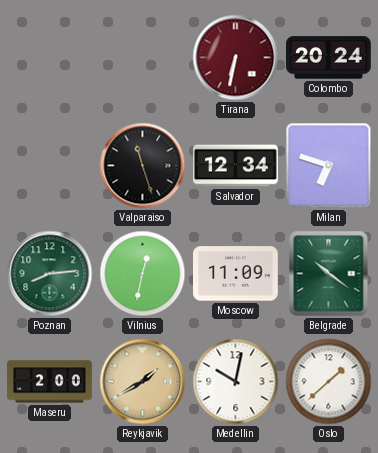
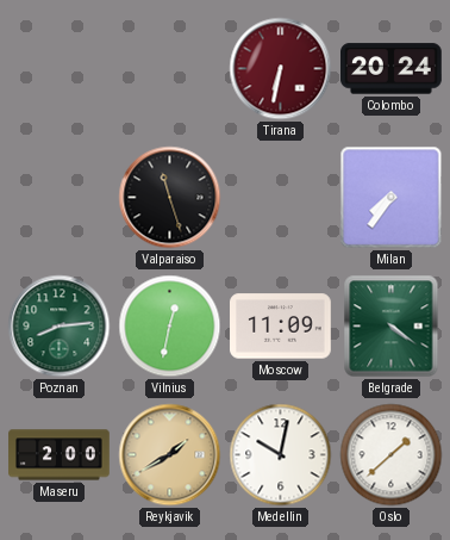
Salvador: 12:34 -> none (236, 166)
Milan: 6:48 -> 7:36 (392, 198)
Belgrade: 10:21 -> 4:21 (392, 327)
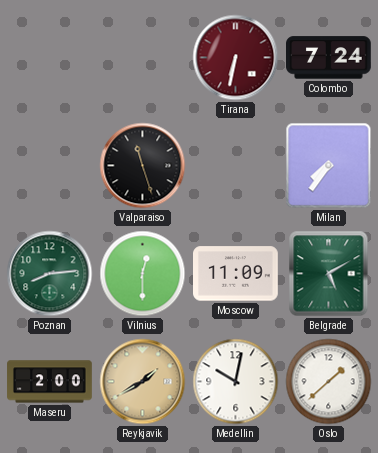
Colombo: 20:24 -> 7:24 (329, 58)
Vilnius: 12:32 -> 12:30 (143, 274)
Belgrade: 4:21 -> 5:10 (329, 274)
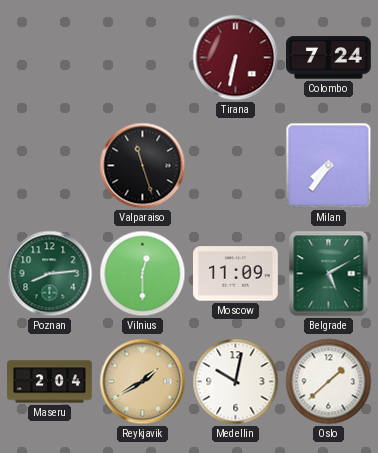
Maseru: 2:00 -> 2:04 (50, 382)
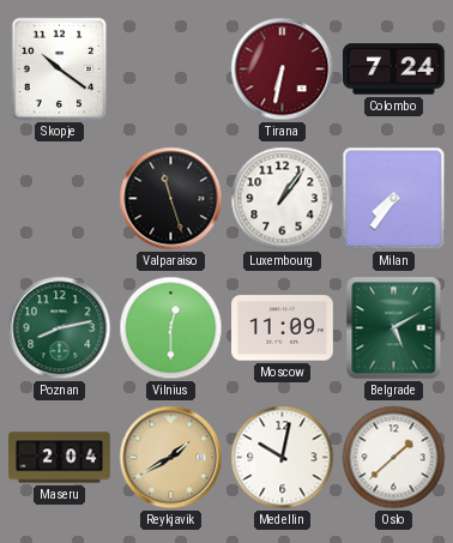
Skopje: none -> 10:21 (60, 70)
Luxembourg: none -> 1:06 (283, 199)
Poznan: 8:14 -> 8:13 (60, 328)
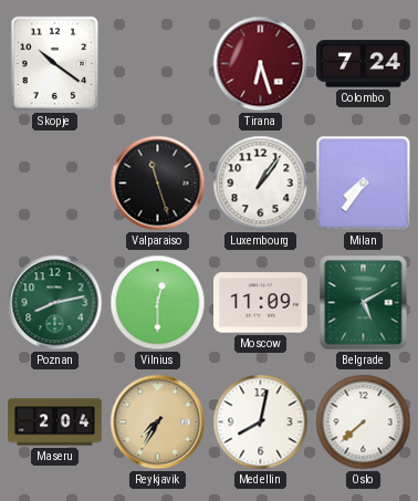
Tirana: 6:32 -> 6:27 (261, 64)
Reykjavik: 1:40 -> 7:35 (158, 422)
Medellin: 10:02 -> 8:02 (261, 422)
Oslo: 1:38 -> 7:38 (364, 422)
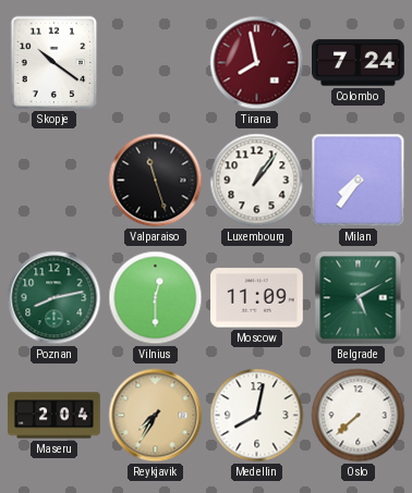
Tirana: 6:27 -> 7:58 (257, 63)
